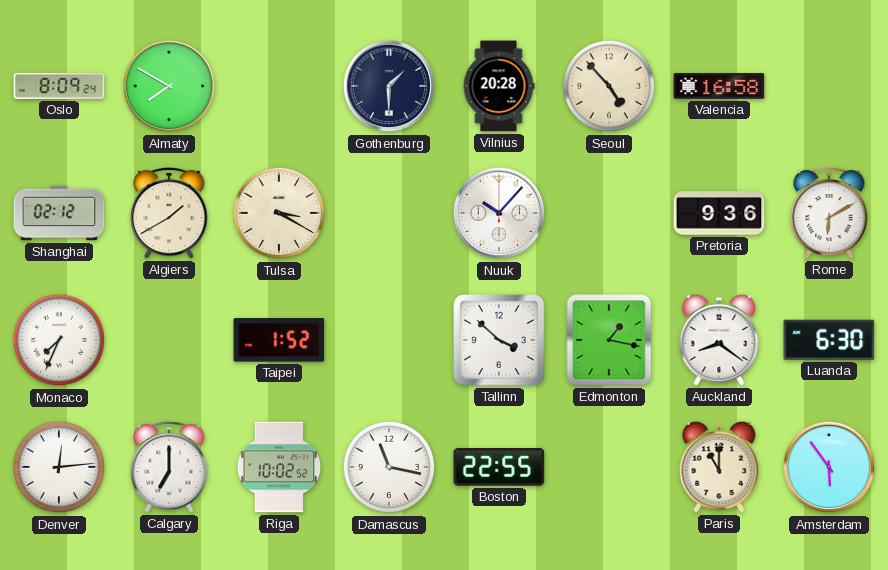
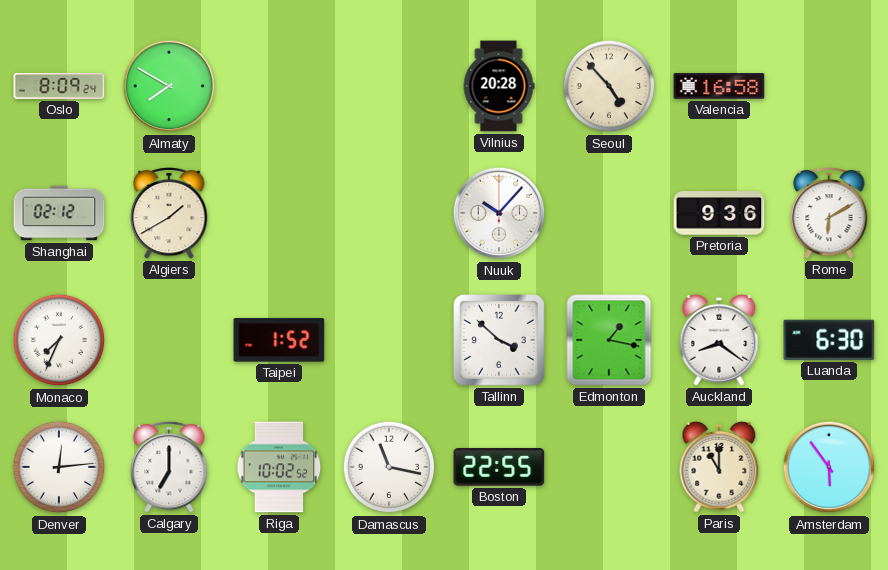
Gothenburg: 1:30 -> none (389, 86)
Tulsa: 3:20 -> none (279, 213)
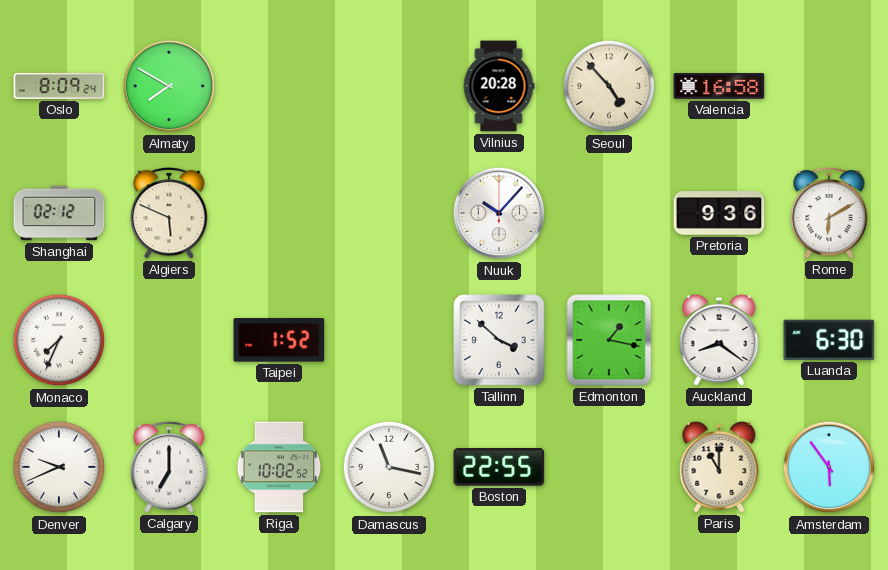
Algiers: 1:40 -> 5:49 (169, 213)
Denver: 12:14 -> 9:41 (59, 467)
